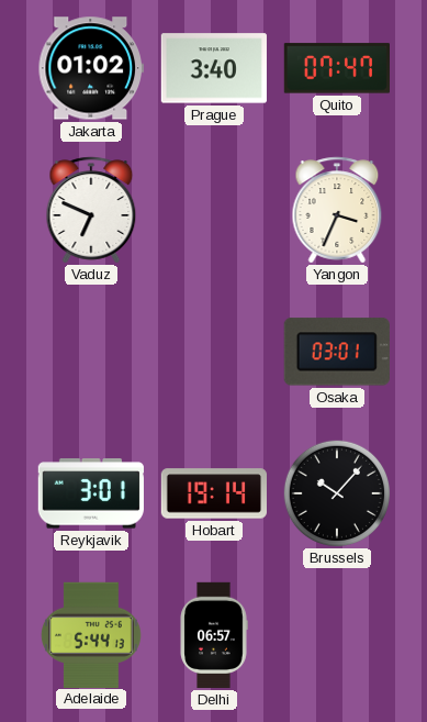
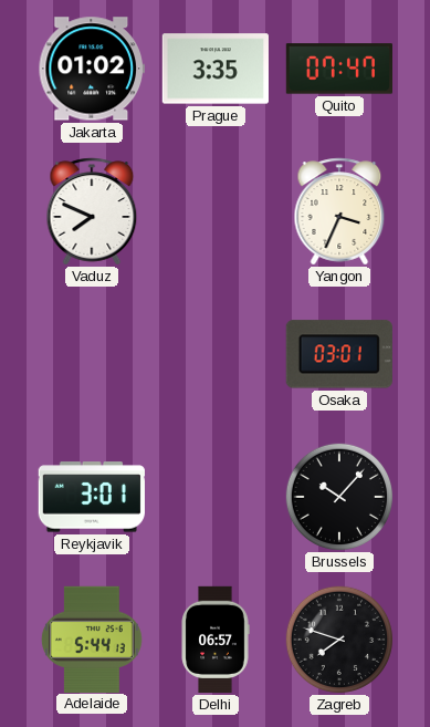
Prague: 3:40 -> 3:35 (214, 69)
Vaduz: 6:49 -> 7:49 (92, 211)
Hobart: 19:14 -> none (213, 493)
Zagreb: none -> 7:48 (338, 638)
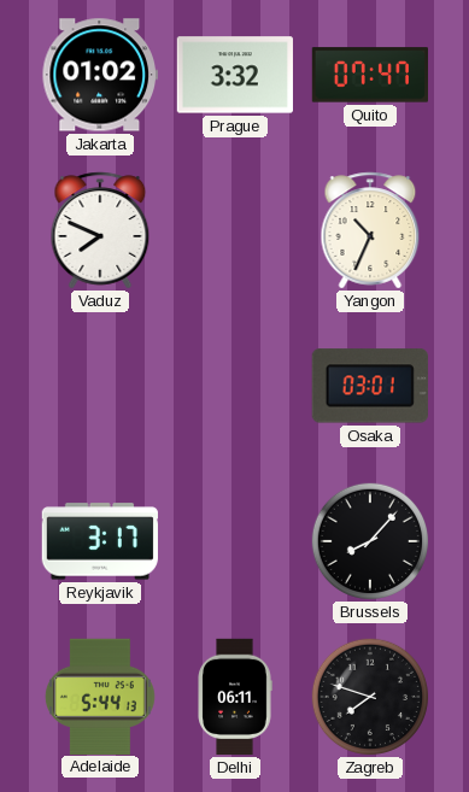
Prague: 3:35 -> 3:32 (234, 75)
Yangon: 3:34 -> 10:34 (370, 230)
Reykjavik: 3:01 -> 3:17 (100, 541)
Brussels: 10:07 -> 8:07 (369, 540)
Delhi: 06:57 -> 06:11 (235, 697)
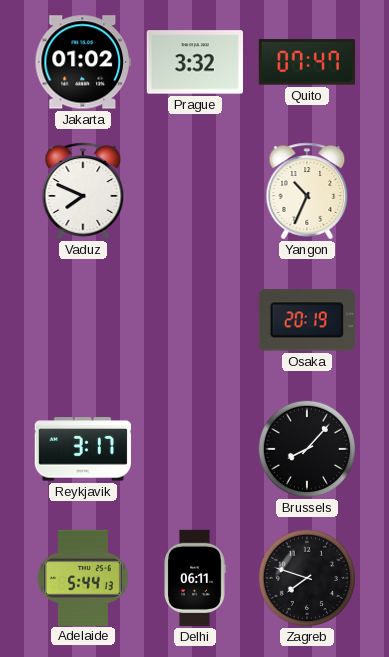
Osaka: 03:01 -> 20:19 (307, 320)
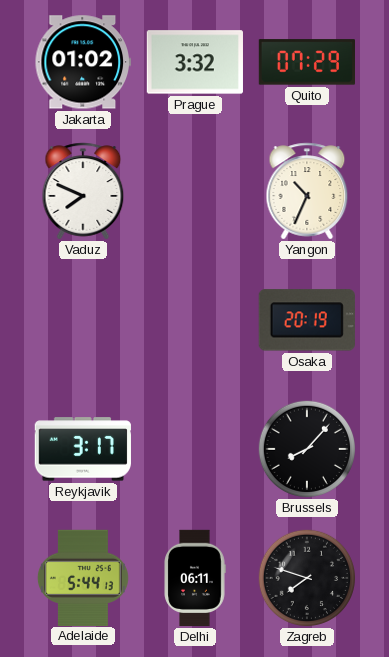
Quito: 07:47 -> 07:29 (306, 62)
